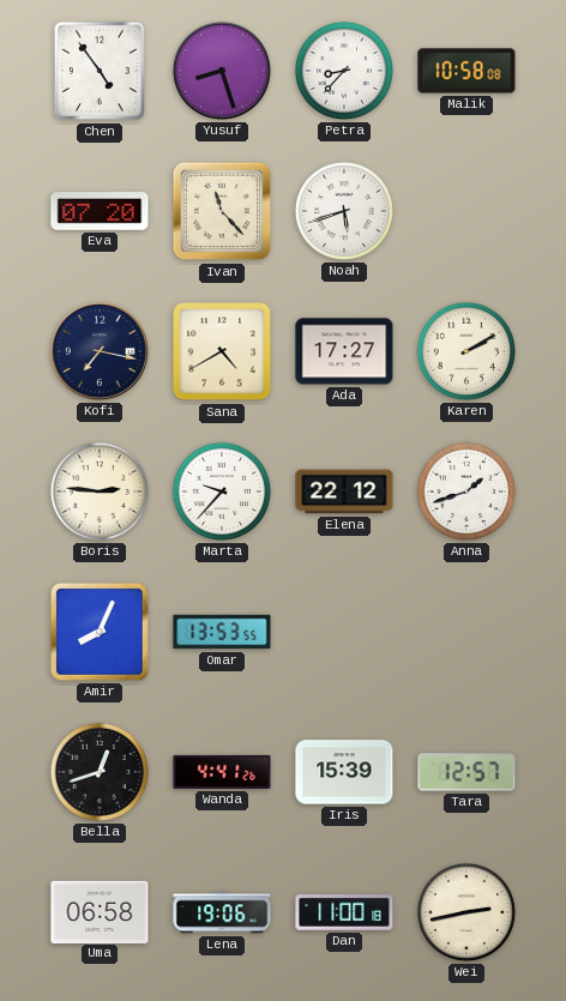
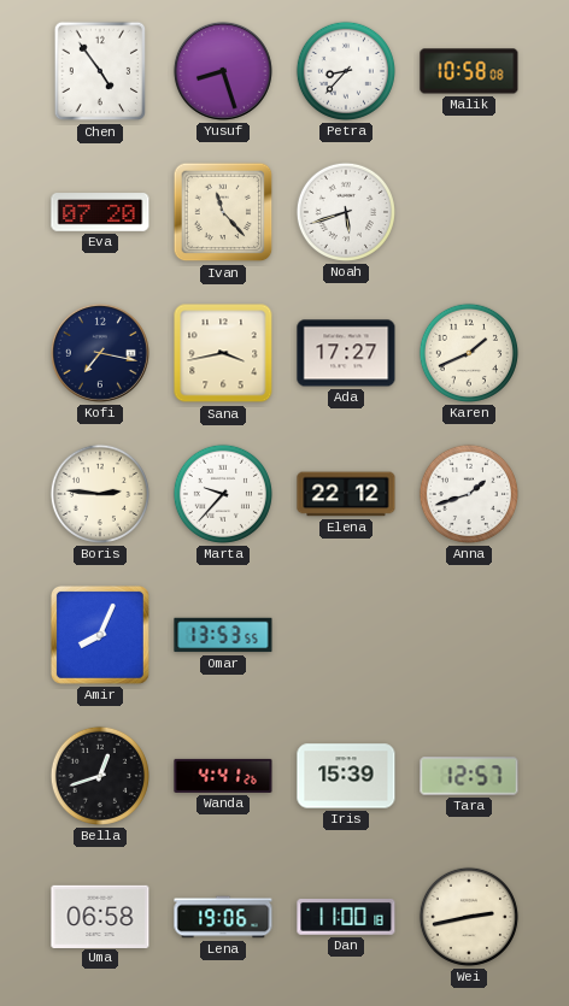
Sana: 4:40 -> 3:43 (223, 353)
Karen: 2:10 -> 1:41 (469, 353)
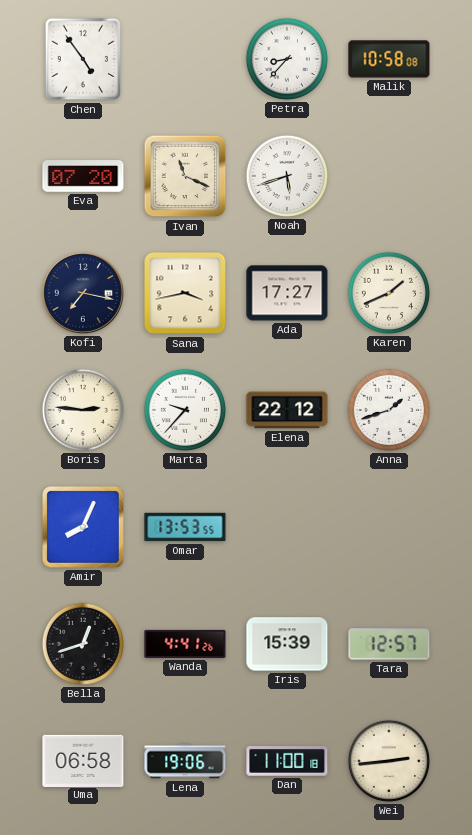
Yusuf: 8:27 -> none (223, 71)
Ivan: 11:23 -> 11:19 (185, 176)
Wei: 2:43 -> 2:44 (389, 761)
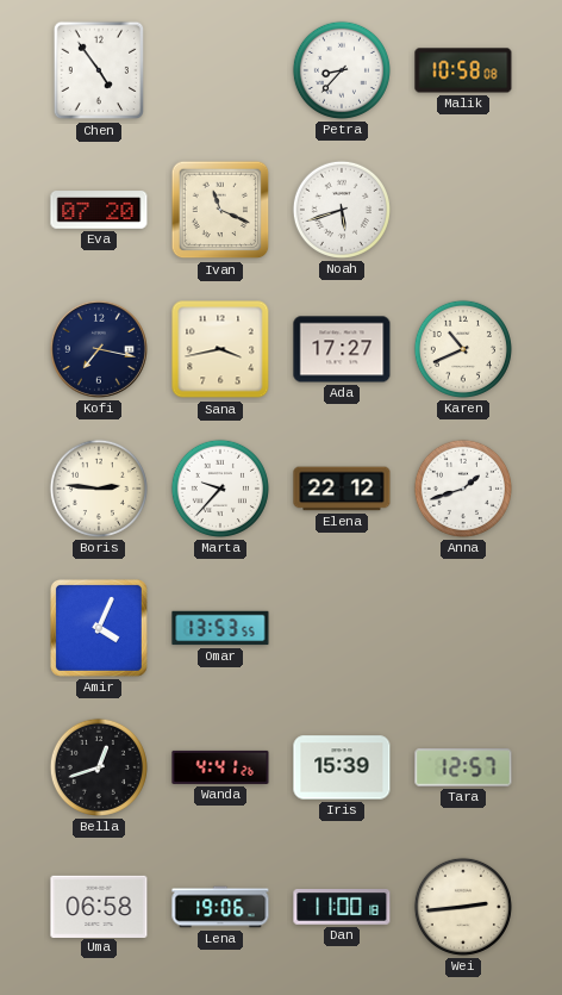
Karen: 1:41 -> 10:41 (463, 349)
Amir: 8:04 -> 4:04 (99, 628)
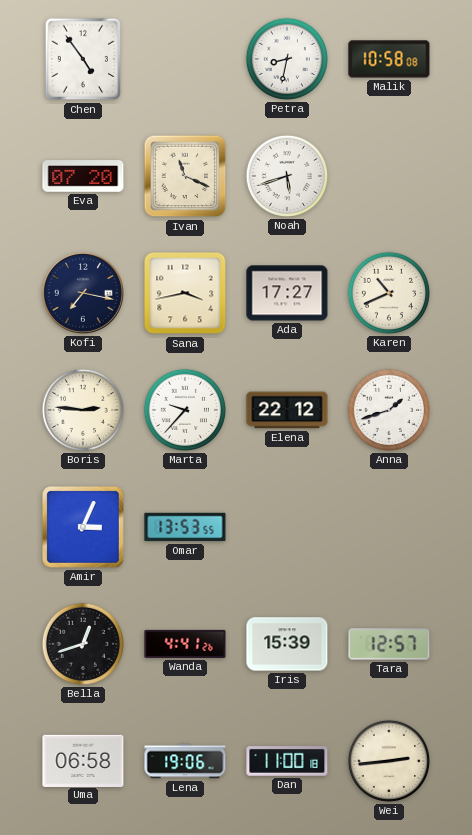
Petra: 8:37 -> 8:32 (287, 59)
Amir: 4:04 -> 3:04 (83, 527)
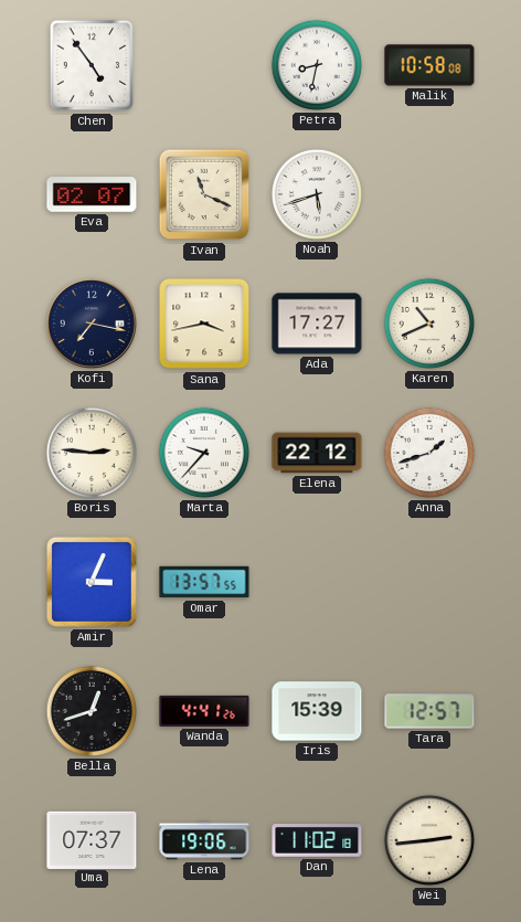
Eva: 07:20 -> 02:07 (92, 194)
Omar: 13:53 -> 13:57 (204, 582)
Uma: 06:58 -> 07:37 (92, 839)
Dan: 11:00 -> 11:02 (317, 841)
